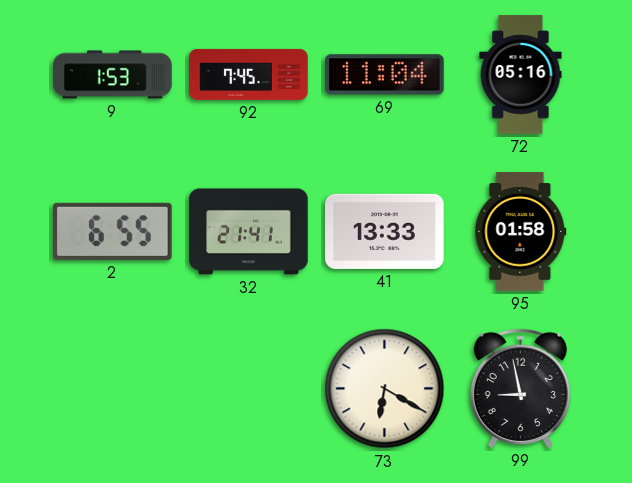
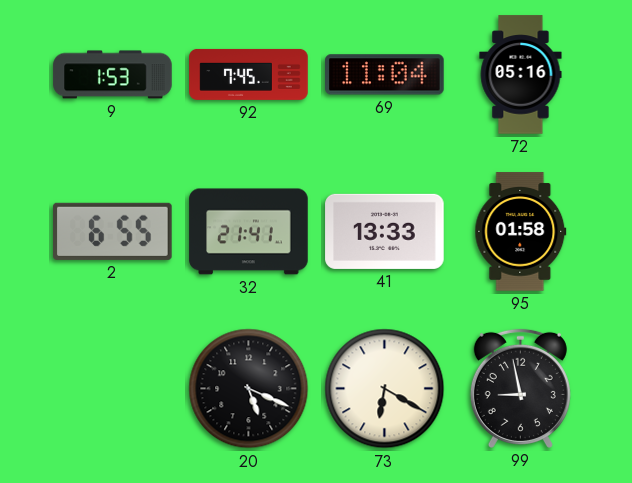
20: none -> 5:19 (249, 389)
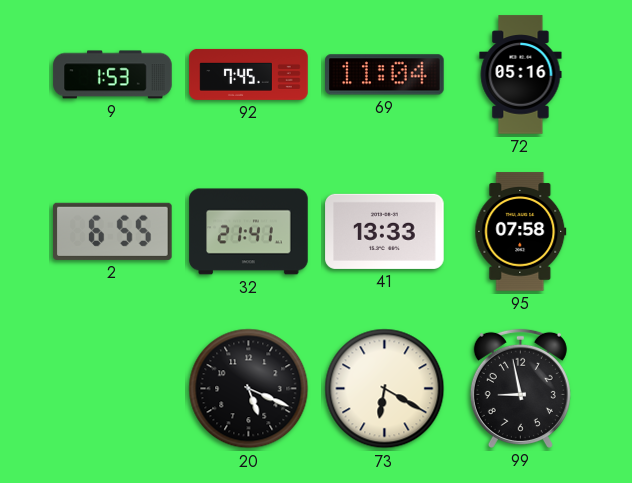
95: 01:58 -> 07:58 (521, 232)
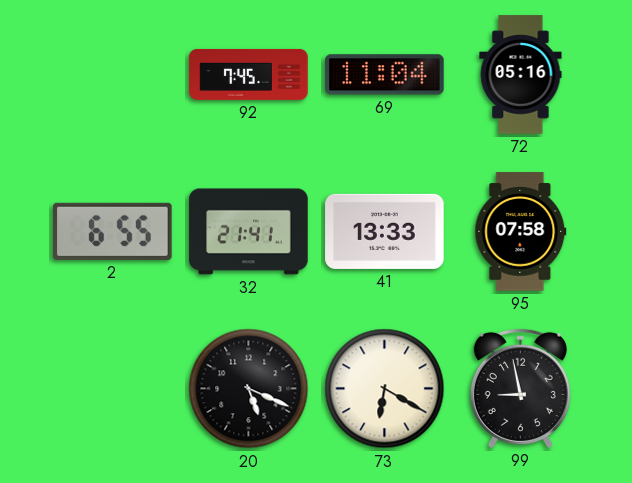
9: 1:53 -> none (113, 75)
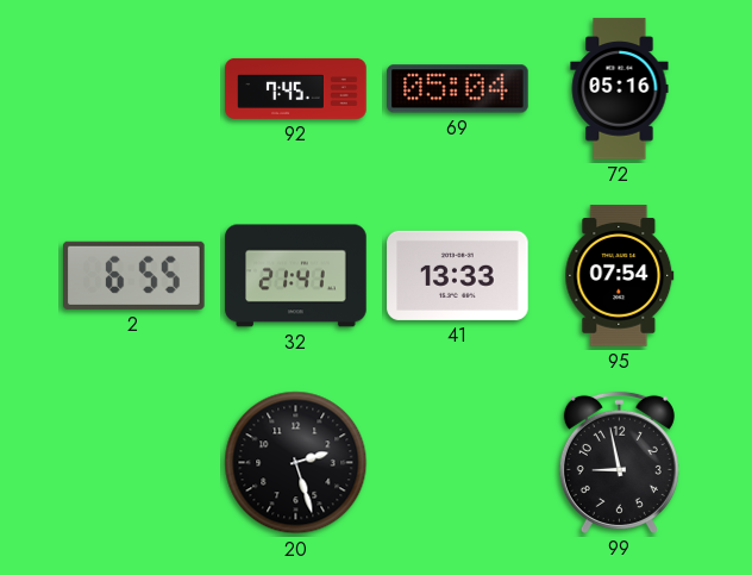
69: 11:04 -> 05:04 (458, 89)
95: 07:58 -> 07:54 (620, 276)
20: 5:19 -> 2:27 (296, 463)
73: 6:20 -> none (385, 389)
